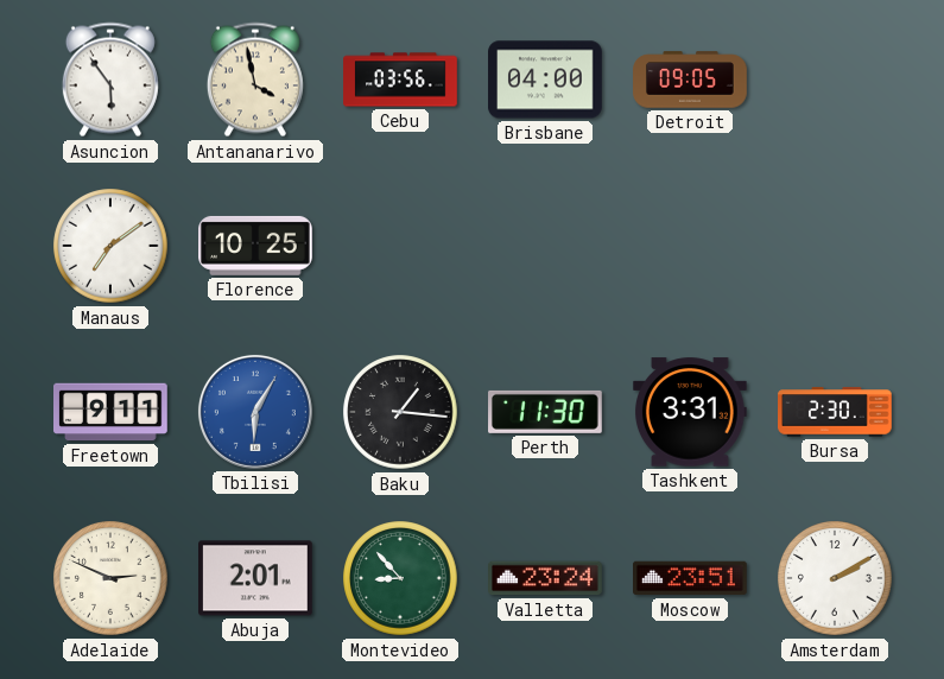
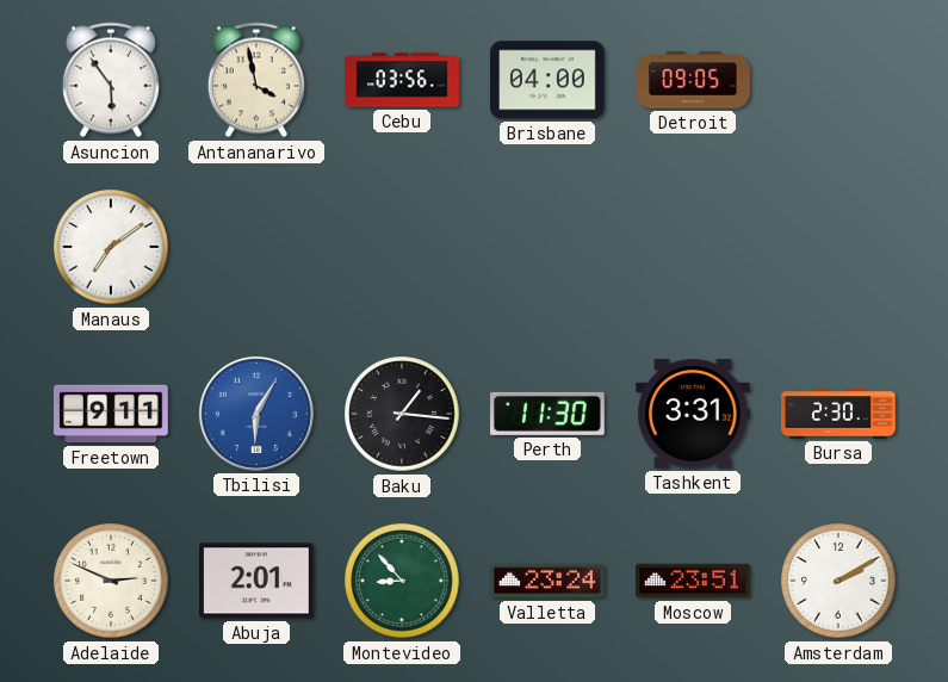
Florence: 10:25 -> none (256, 246)
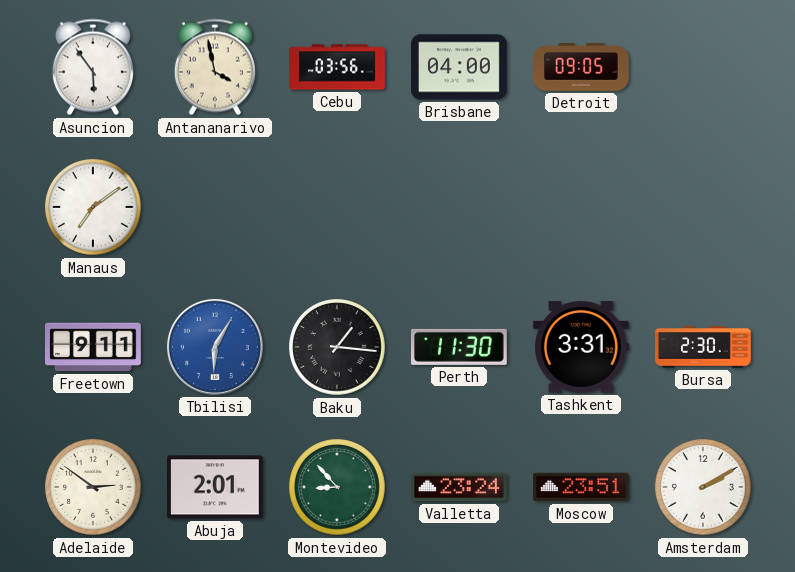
Adelaide: 2:49 -> 2:51 (93, 487)
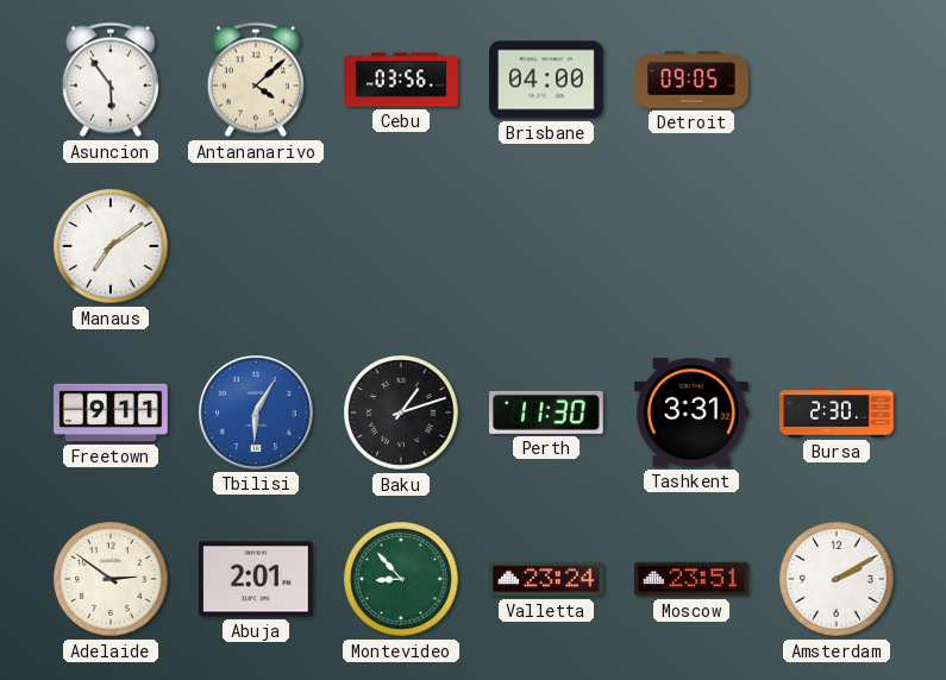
Antananarivo: 3:58 -> 4:08 (256, 80)
Baku: 1:16 -> 1:12 (401, 413)
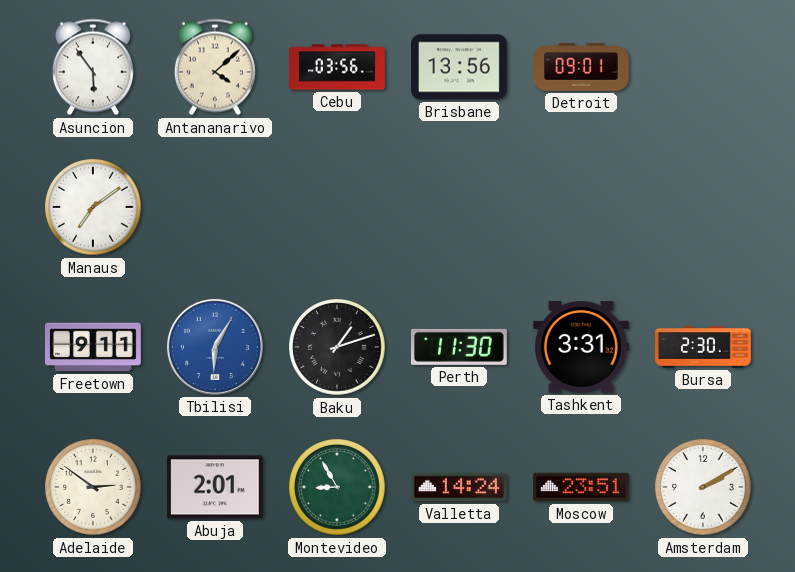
Brisbane: 04:00 -> 13:56 (460, 67)
Detroit: 09:05 -> 09:01 (581, 67)
Montevideo: 8:53 -> 8:55 (337, 487)
Valletta: 23:24 -> 14:24 (460, 487)
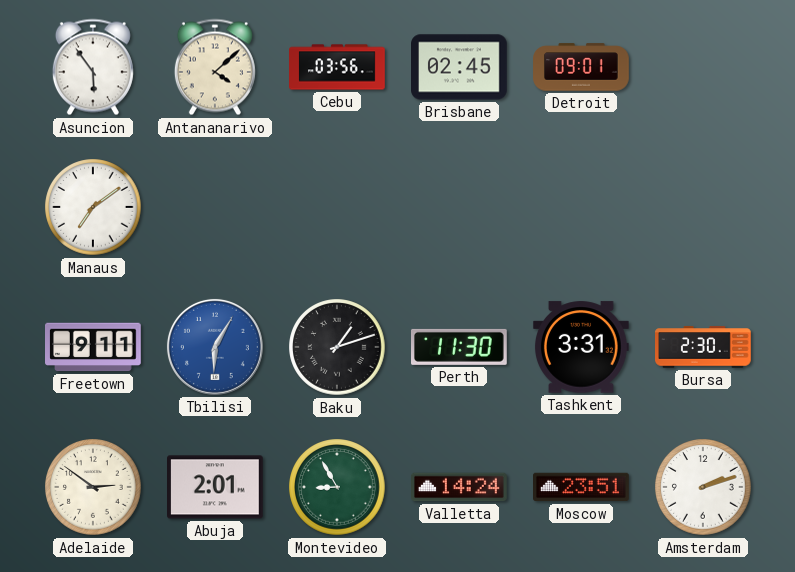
Brisbane: 13:56 -> 02:45 (460, 67)
Amsterdam: 2:10 -> 2:12 (703, 487)
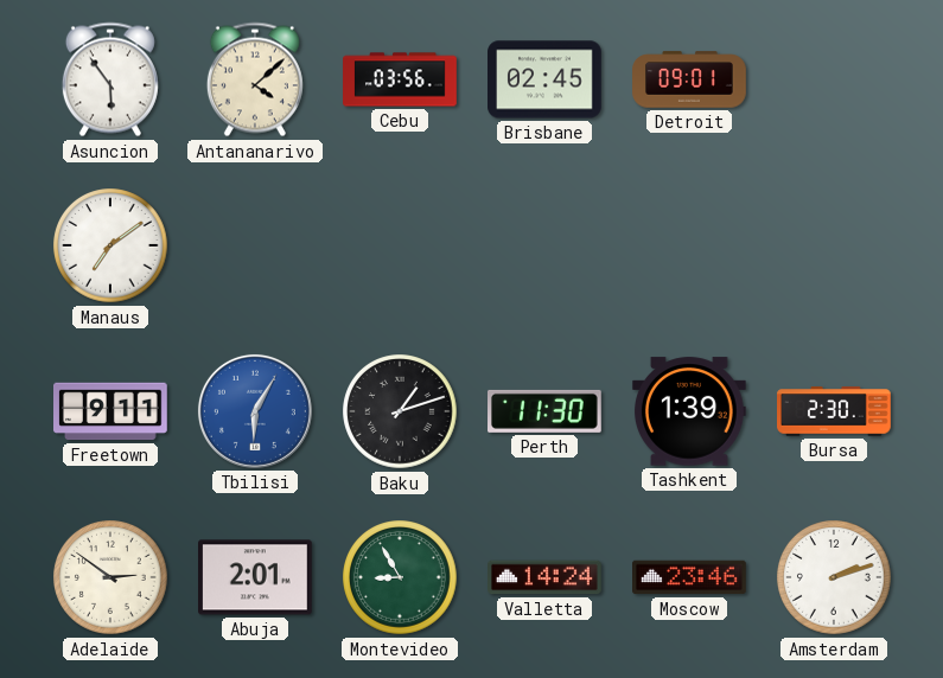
Tashkent: 3:31 -> 1:39 (689, 411)
Moscow: 23:51 -> 23:46 (690, 577)
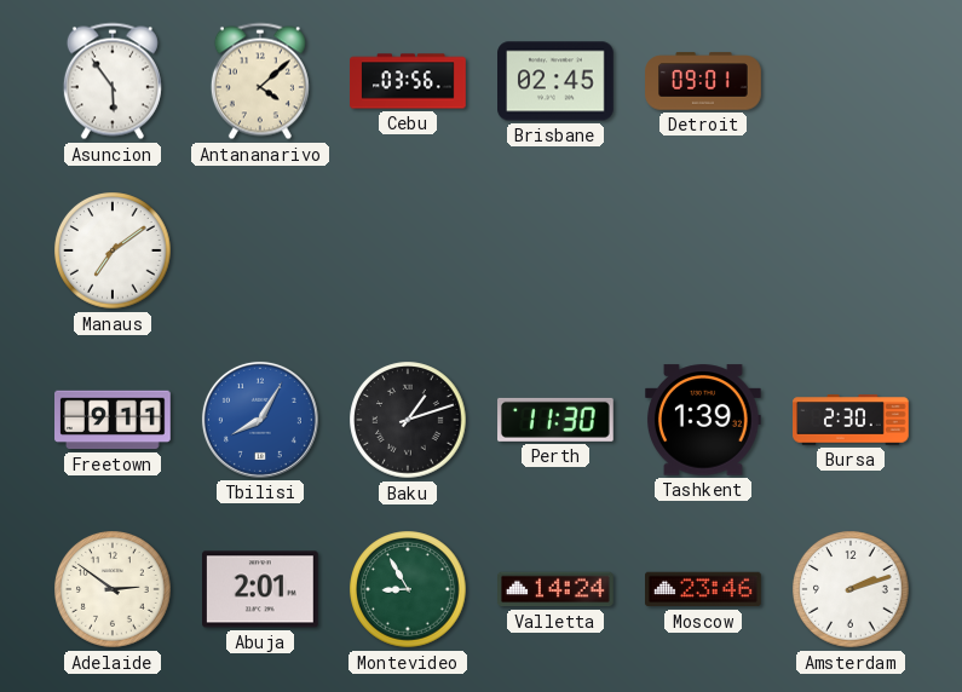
Tbilisi: 6:05 -> 8:05 (260, 420)
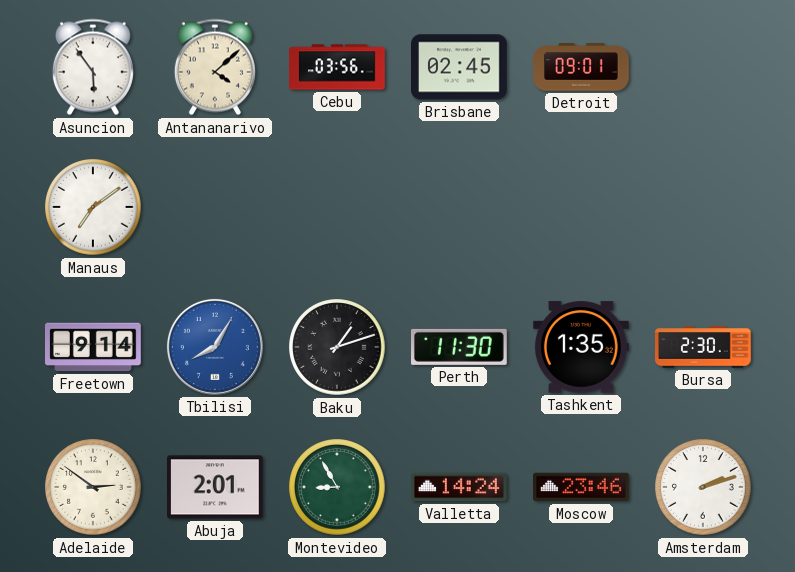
Freetown: 9:11 -> 9:14 (94, 347)
Tashkent: 1:39 -> 1:35 (581, 347)
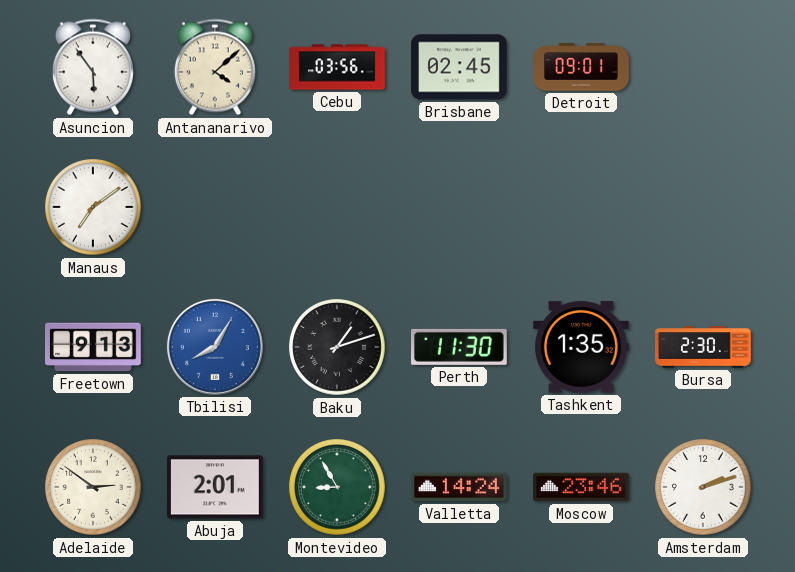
Freetown: 9:14 -> 9:13 (94, 347)
